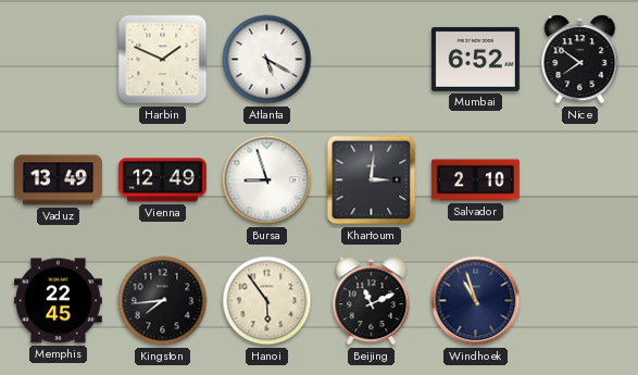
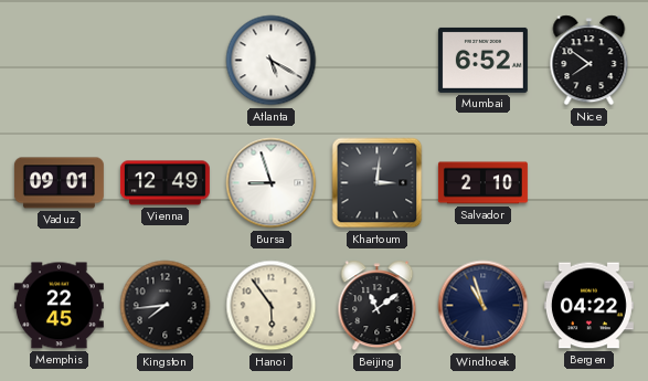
Harbin: 1:49 -> none (163, 60)
Vaduz: 13:49 -> 09:01 (59, 183)
Beijing: 11:11 -> 11:09 (378, 306)
Bergen: none -> 04:22 (588, 306)
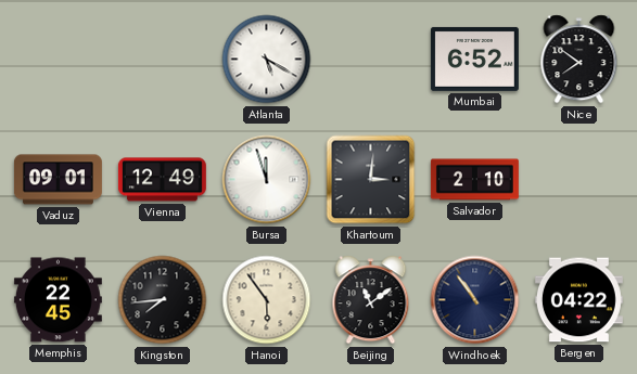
Bursa: 8:57 -> 11:57 (267, 180)
Windhoek: 10:57 -> 10:54 (475, 300)
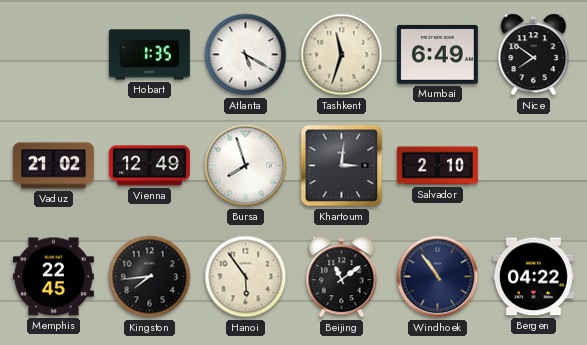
Hobart: none -> 1:35 (149, 55)
Tashkent: none -> 11:33 (342, 55)
Mumbai: 6:52 -> 6:49 (437, 54)
Vaduz: 09:01 -> 21:02 (53, 166)
Bursa: 11:57 -> 7:57 (246, 166)
